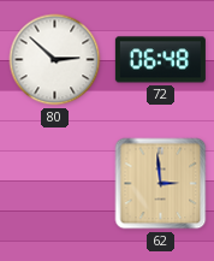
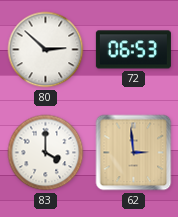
72: 06:48 -> 06:53 (133, 50)
83: none -> 4:00 (46, 153)
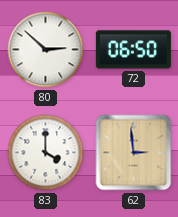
72: 06:53 -> 06:50 (133, 50)
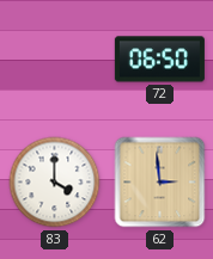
80: 2:52 -> none (46, 50)
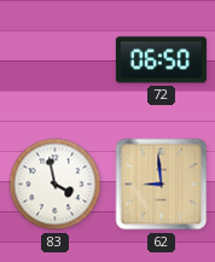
83: 4:00 -> 3:58 (56, 185)
62: 2:59 -> 8:59 (162, 185)
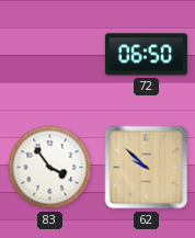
83: 3:58 -> 3:54 (50, 168)
62: 8:59 -> 9:52 (147, 168)
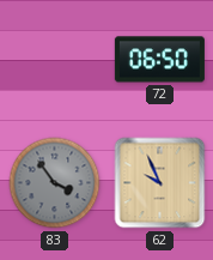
83 dial: white -> grey (55, 183)
62: 9:52 -> 9:56 (160, 183)
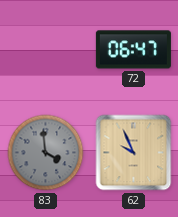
72: 06:50 -> 06:47 (133, 50)
83: 3:54 -> 3:59 (46, 153)
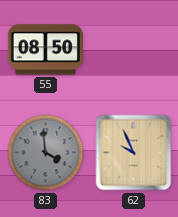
55: none -> 08:50 (45, 50)
72: 06:47 -> none (133, 50)
